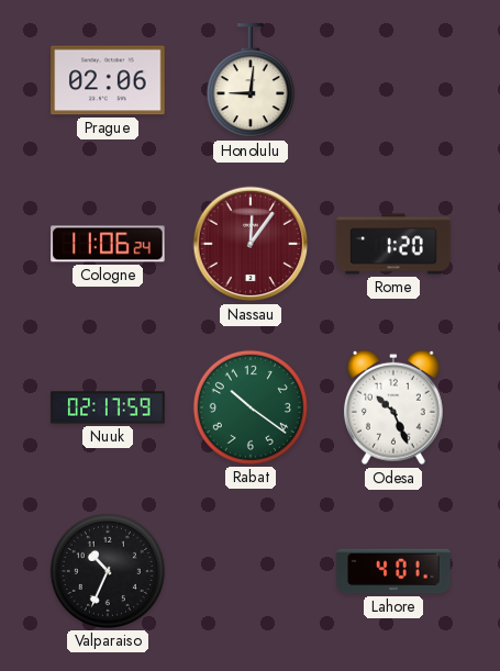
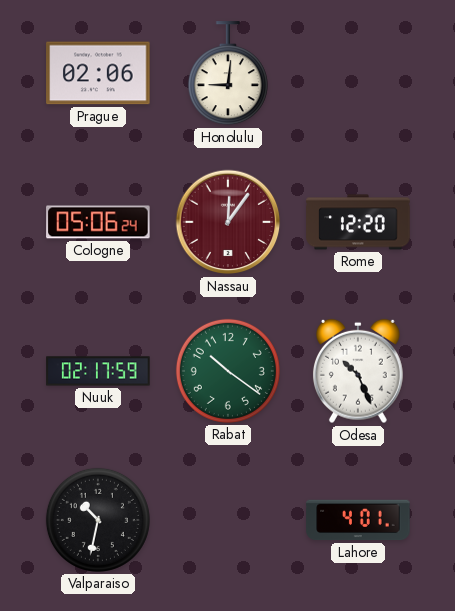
Cologne: 11:06 -> 05:06 (98, 222)
Rome: 1:20 -> 12:20 (358, 222)
Valparaiso: 10:34 -> 10:32 (98, 520)
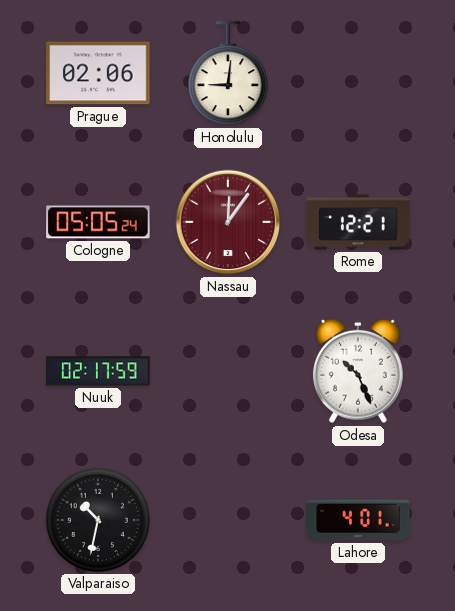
Cologne: 05:06 -> 05:05 (98, 222)
Rome: 12:20 -> 12:21 (358, 222)
Rabat: 10:21 -> none (228, 371)
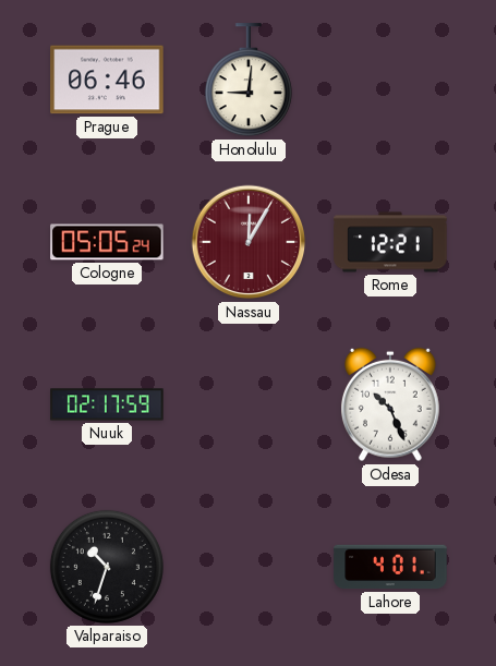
Prague: 02:06 -> 06:46 (107, 80)
Nassau: 12:06 -> 12:05 (249, 242)
Valparaiso: 10:32 -> 10:33 (107, 567)
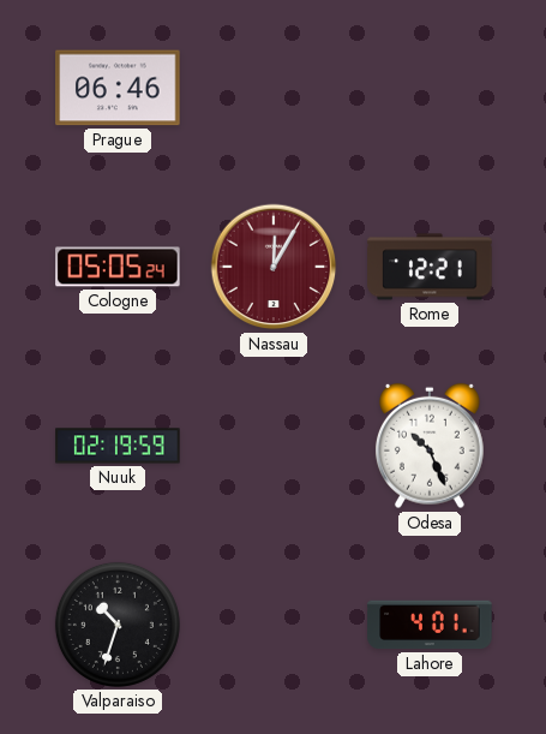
Honolulu: 9:01 -> none (249, 81)
Nuuk: 02:17 -> 02:19 (118, 446)
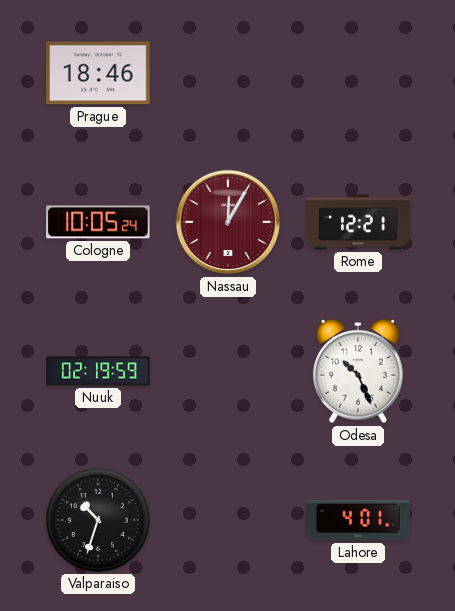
Prague: 06:46 -> 18:46 (98, 73)
Cologne: 05:05 -> 10:05 (98, 222)
